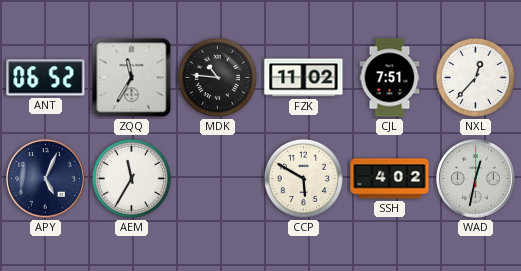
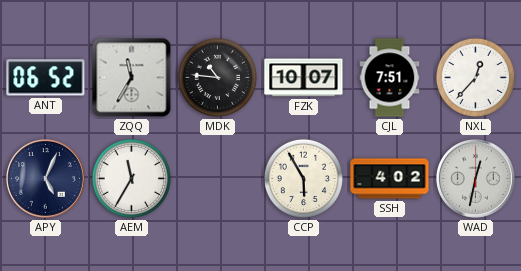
FZK: 11:02 -> 10:07 (304, 78)
CCP: 5:50 -> 5:55 (303, 178)
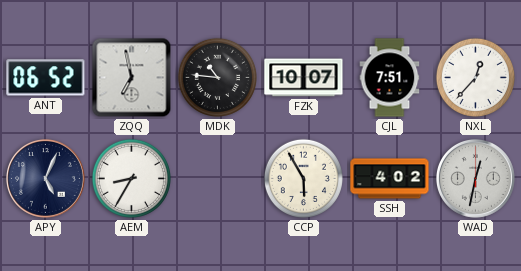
ZQQ: 11:35 -> 6:58 (132, 78)
AEM: 11:35 -> 8:35 (131, 178)
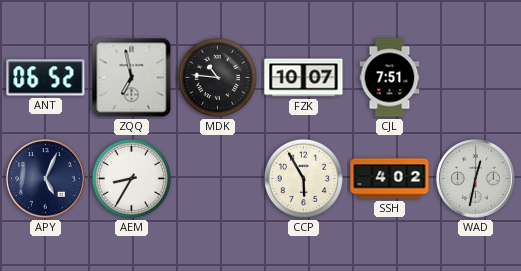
NXL: 12:37 -> none (475, 77)
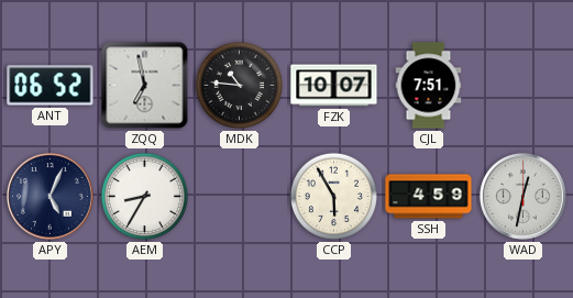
SSH: 4:02 -> 4:59 (429, 197)
